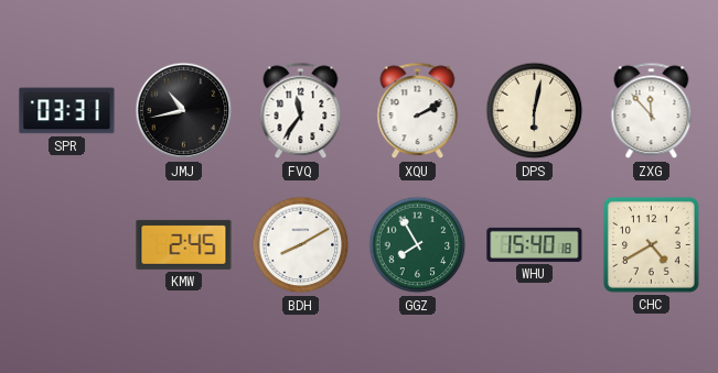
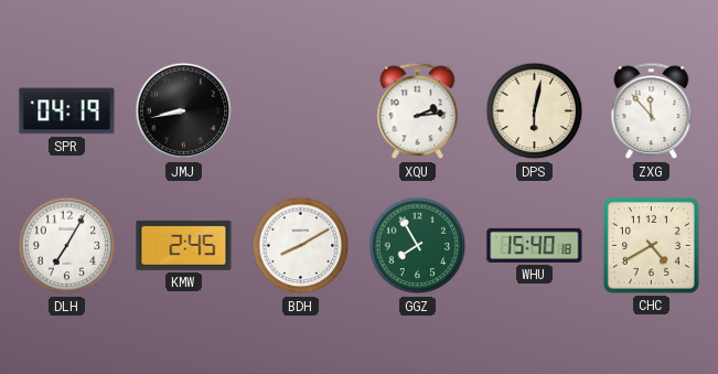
SPR: 03:31 -> 04:19 (67, 111)
JMJ: 10:43 -> 8:43 (184, 111)
FVQ: 11:36 -> none (301, 111)
XQU: 2:10 -> 2:14 (418, 111)
DLH: none -> 7:05 (67, 246)
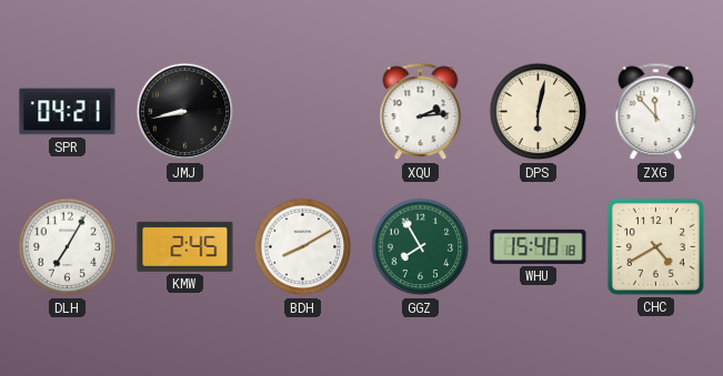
SPR: 04:19 -> 04:21 (68, 112)
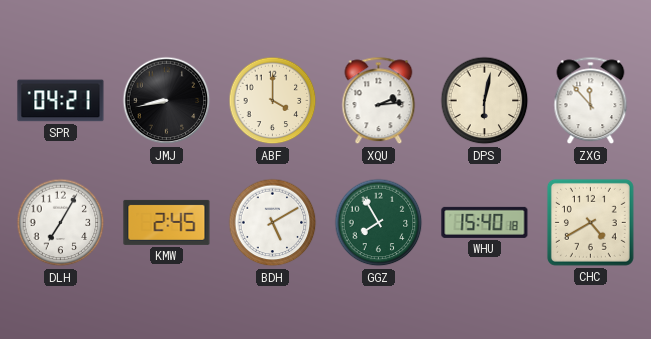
ABF: none -> 4:00 (273, 101)
BDH: 8:10 -> 5:10 (273, 223)
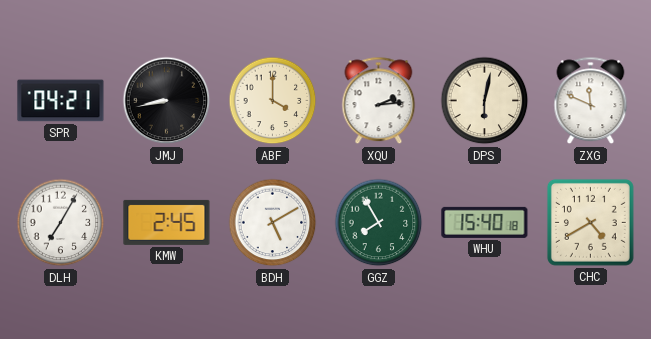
ZXG: 11:53 -> 11:49 (591, 101)
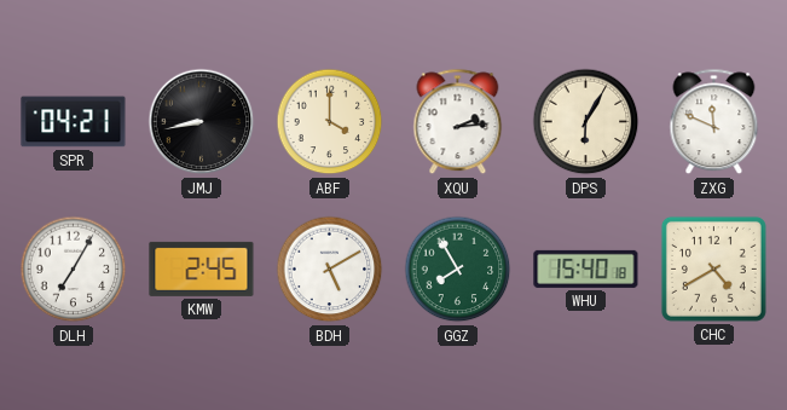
DPS: 6:02 -> 6:05 (586, 122)
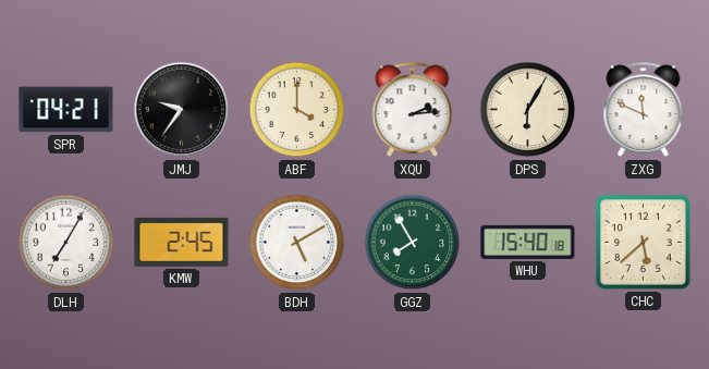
JMJ: 8:43 -> 9:36 (182, 110)
CHC: 4:40 -> 5:38 (643, 242)
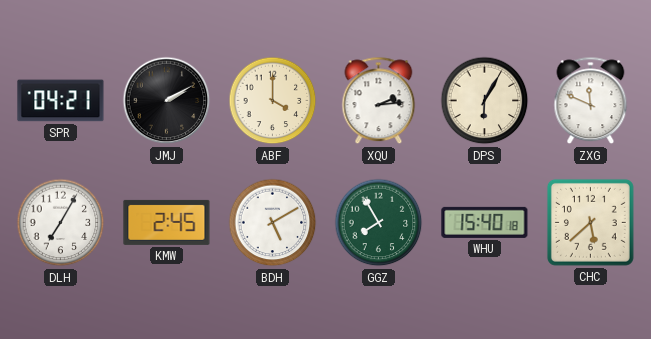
JMJ: 9:36 -> 2:10 (167, 101)
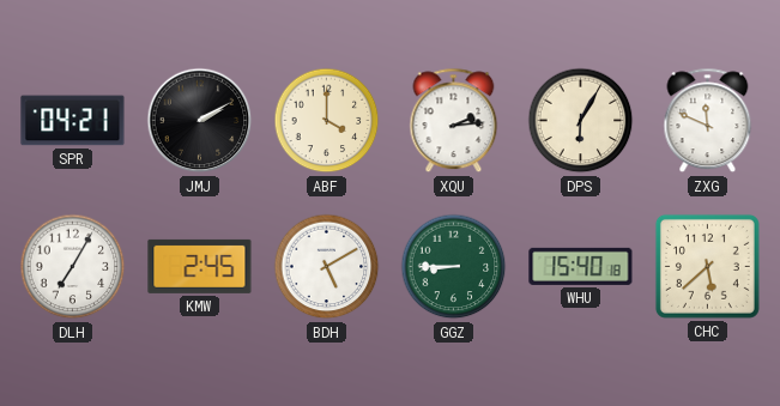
GGZ: 7:55 -> 8:45 (454, 267)
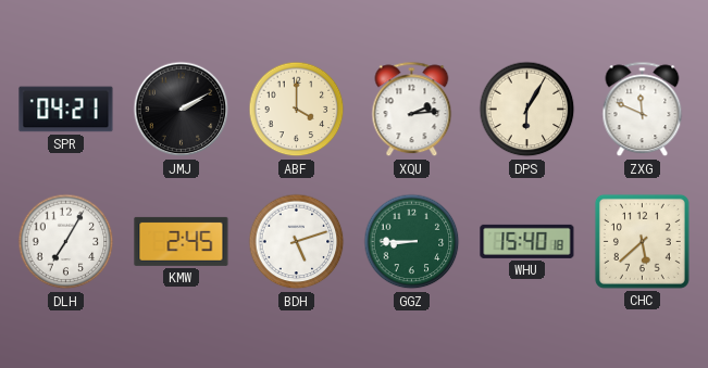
BDH: 5:10 -> 5:12 (297, 242)
